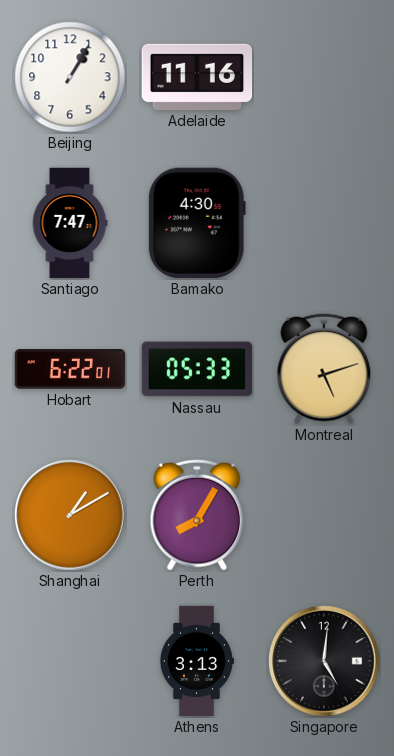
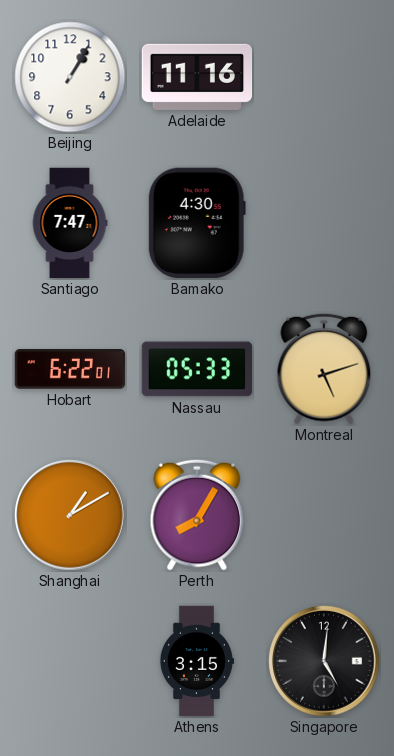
Athens: 3:13 -> 3:15 (196, 661)
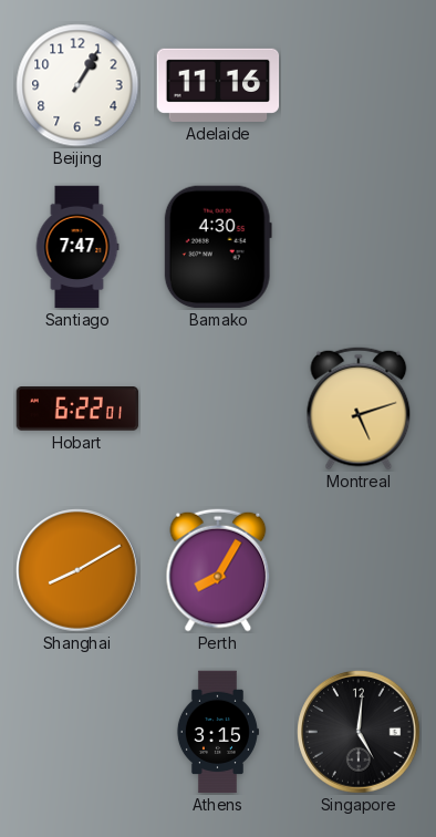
Nassau: 05:33 -> none (197, 369)
Shanghai: 1:10 -> 8:10 (77, 570)
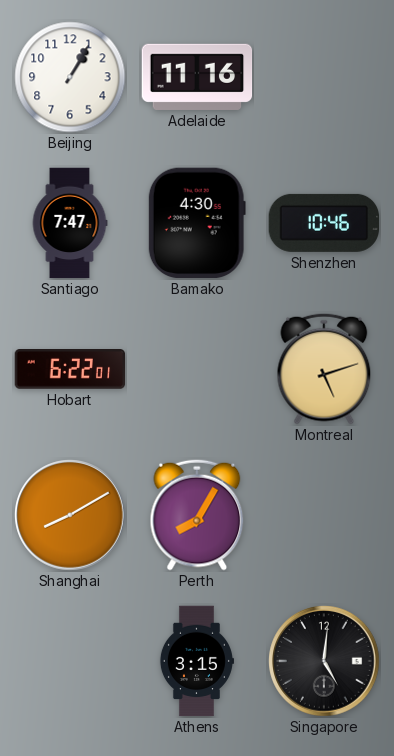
Shenzhen: none -> 10:46 (324, 223)
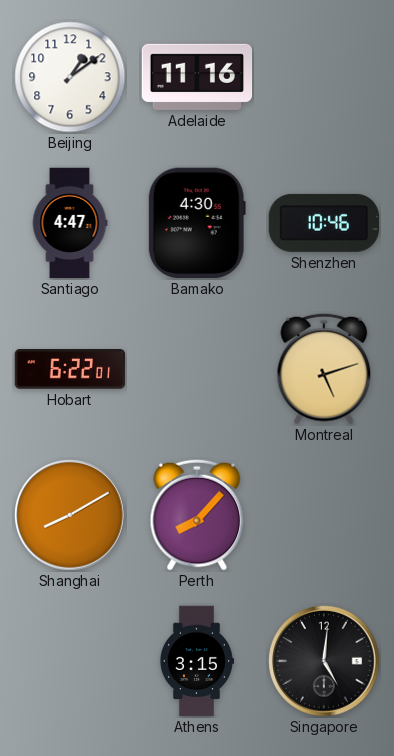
Beijing: 1:05 -> 1:09 (70, 77)
Santiago: 7:47 -> 4:47 (70, 223)
Perth: 8:05 -> 8:07 (197, 515)
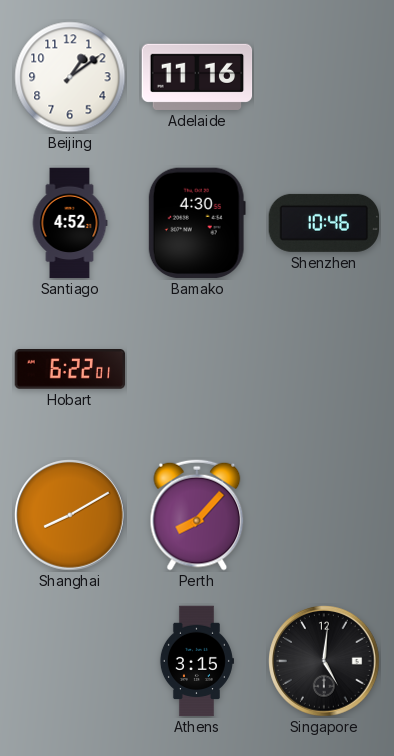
Santiago: 4:47 -> 4:52 (70, 223)
Montreal: 5:12 -> none (324, 369)
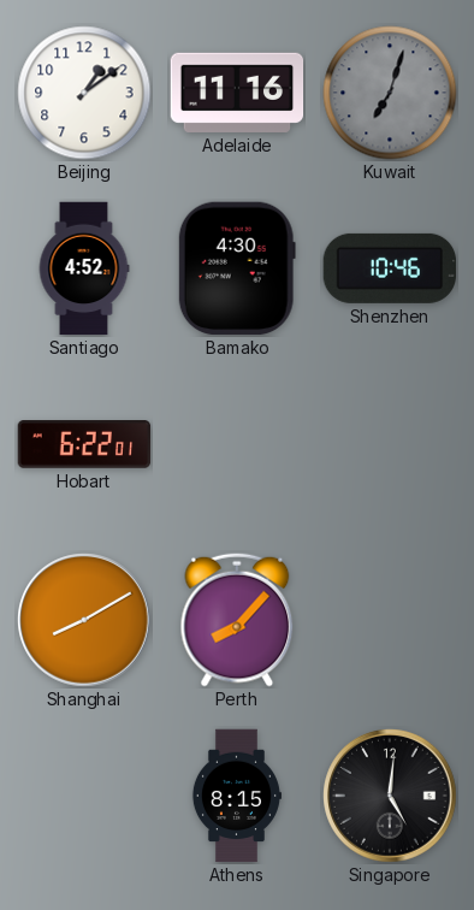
Kuwait: none -> 7:03 (390, 93)
Athens: 3:15 -> 8:15 (236, 796)
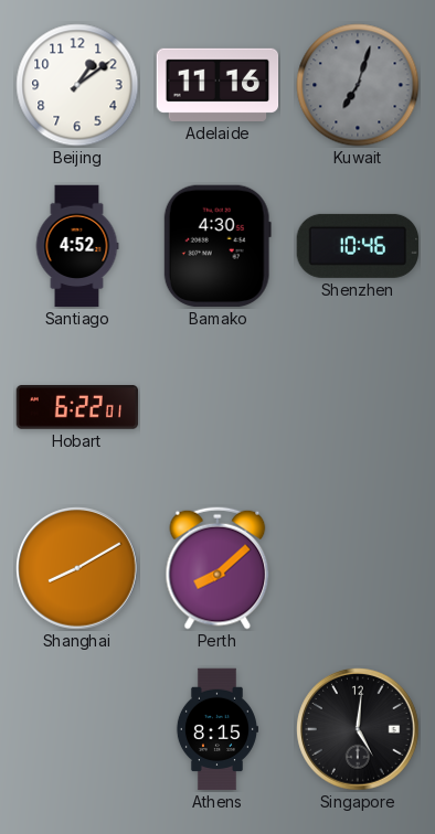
Perth: 8:07 -> 8:08 (217, 568)
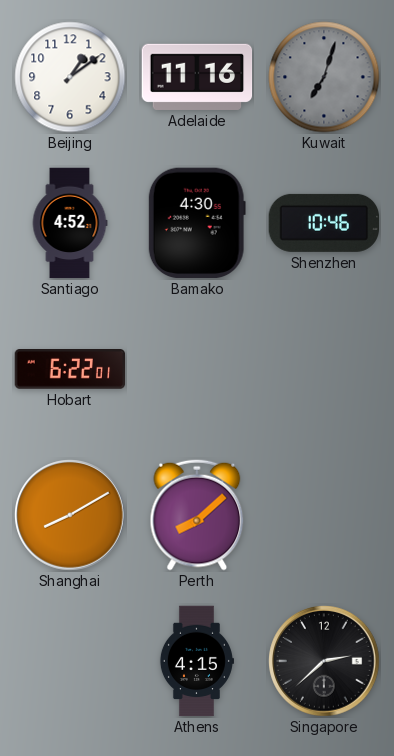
Athens: 8:15 -> 4:15 (196, 661)
Singapore: 5:01 -> 2:38 (324, 661)
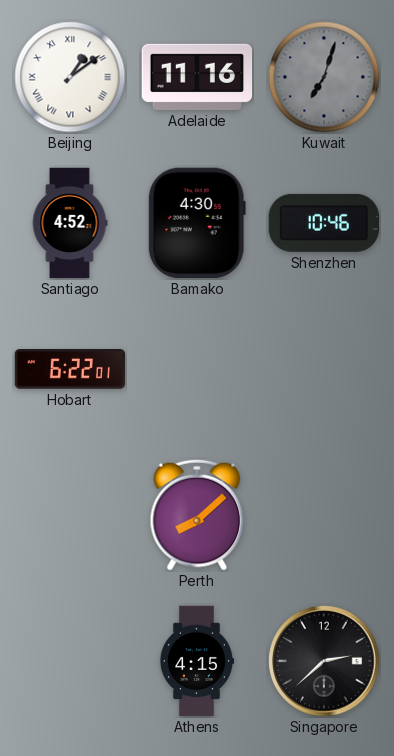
Beijing numerals: Arabic -> Roman (70, 77)
Shanghai: 8:10 -> none (70, 515)
